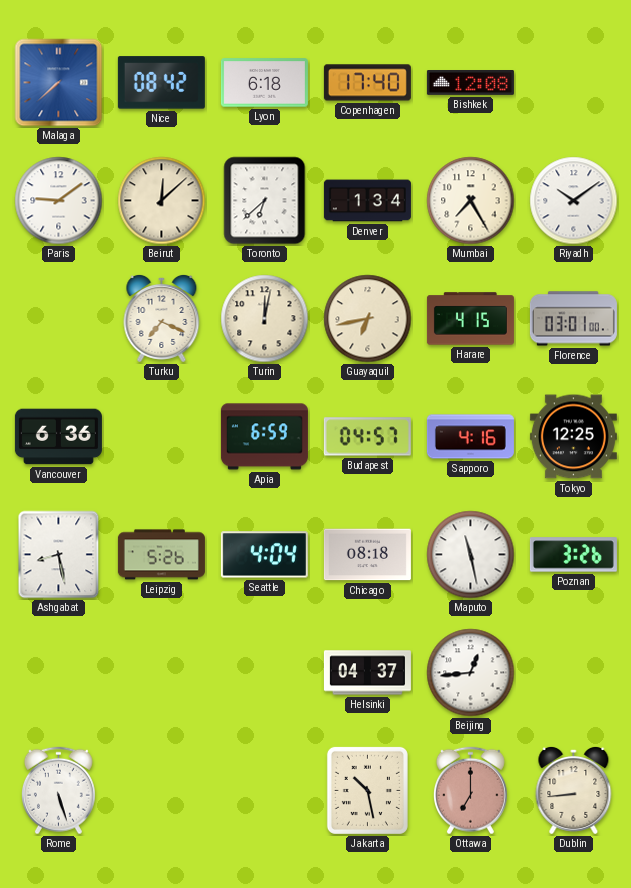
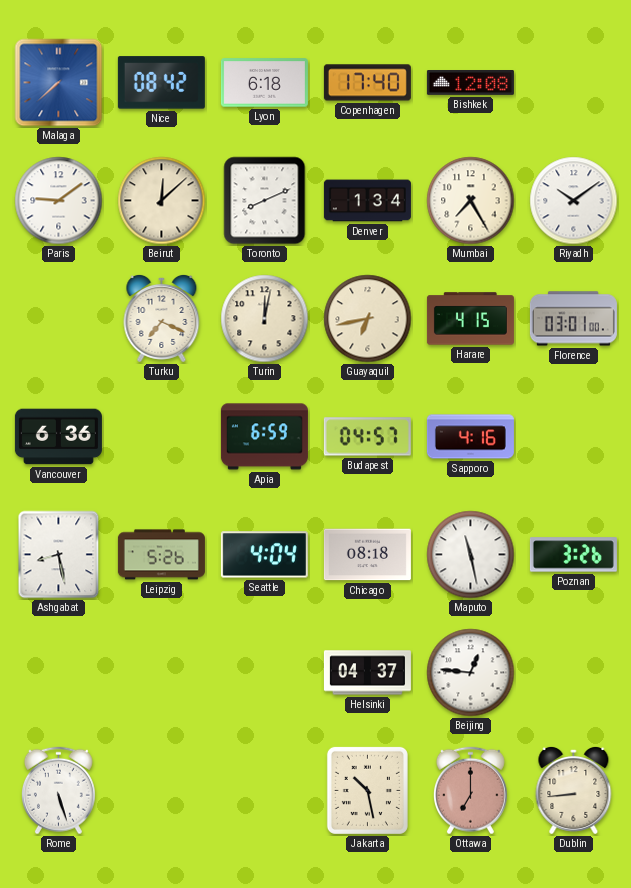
Toronto: 6:38 -> 8:11 (265, 201)
Tokyo: 12:25 -> none (573, 437)
Beijing: 12:44 -> 12:46 (471, 673)
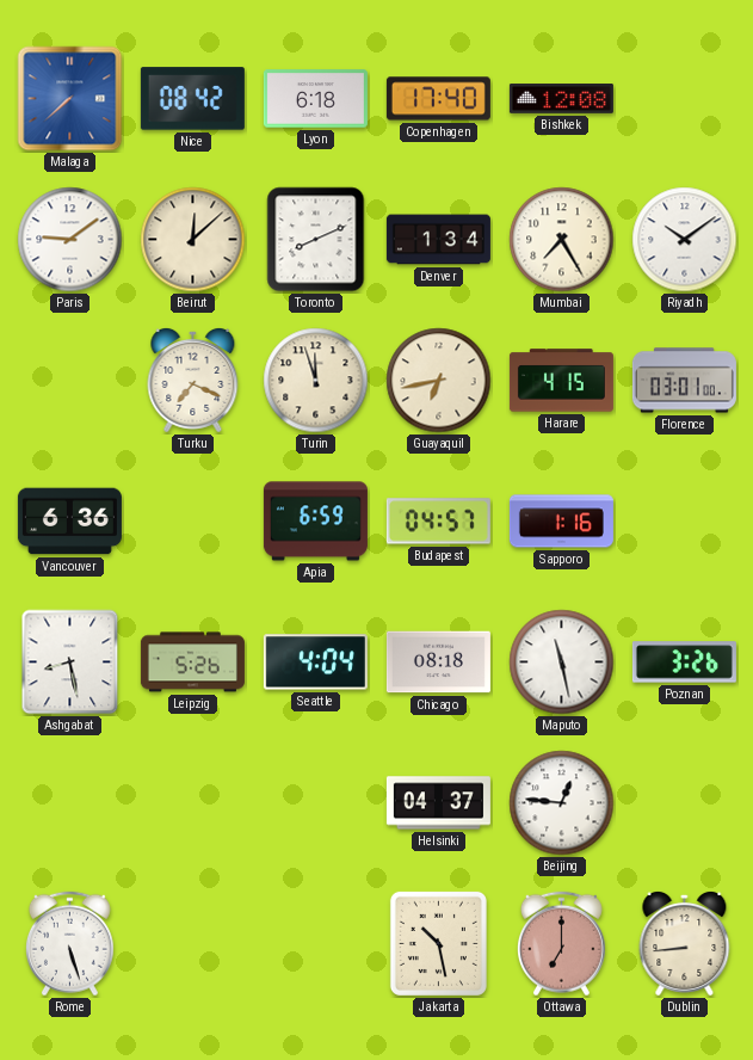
Turin: 12:02 -> 11:57 (316, 381)
Sapporo: 4:16 -> 1:16 (561, 522)
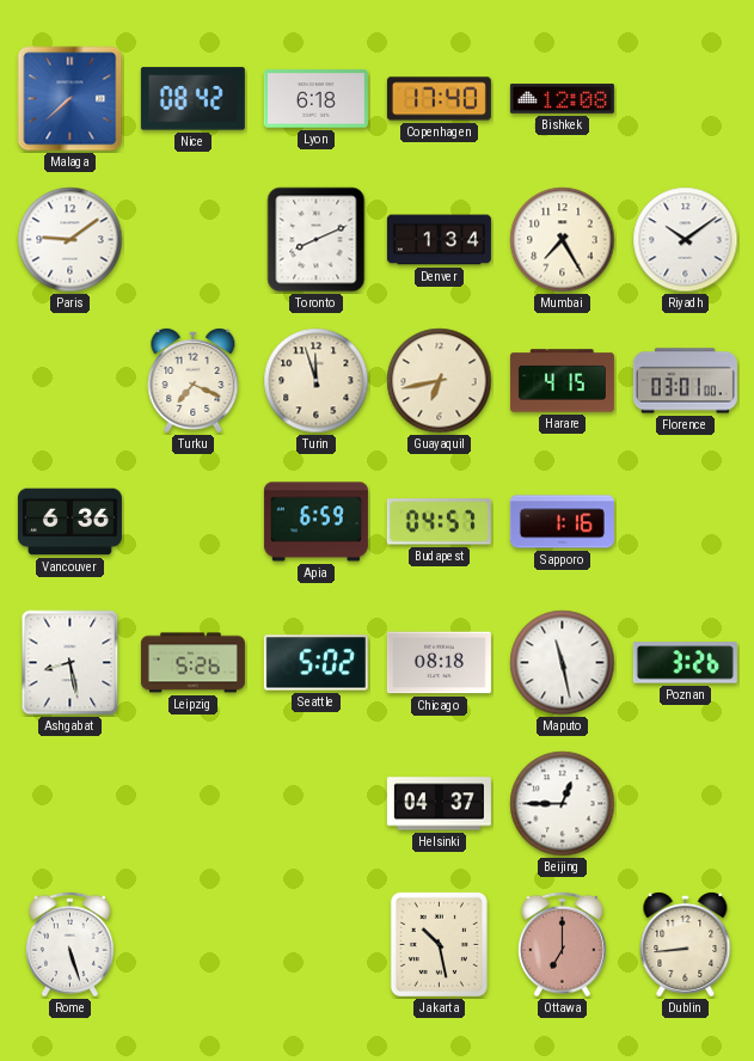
Beirut: 12:08 -> none (193, 240)
Seattle: 4:04 -> 5:02 (315, 663)
Beijing: 12:46 -> 12:45 (563, 804)
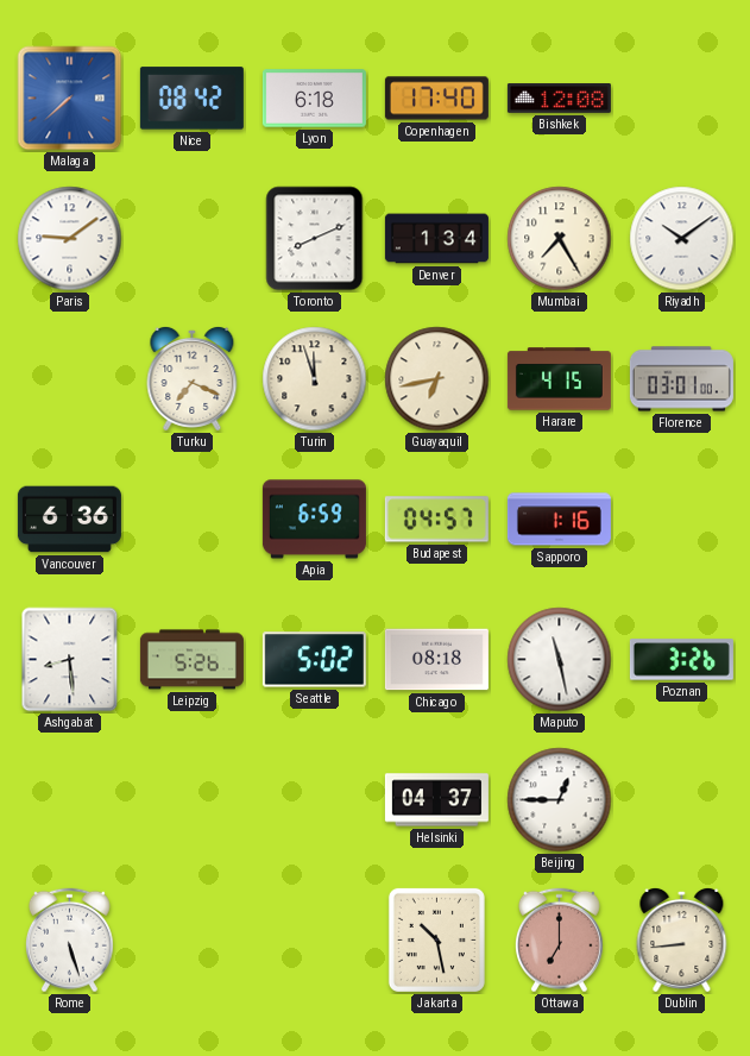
Ashgabat: 8:28 -> 8:29 (70, 660)
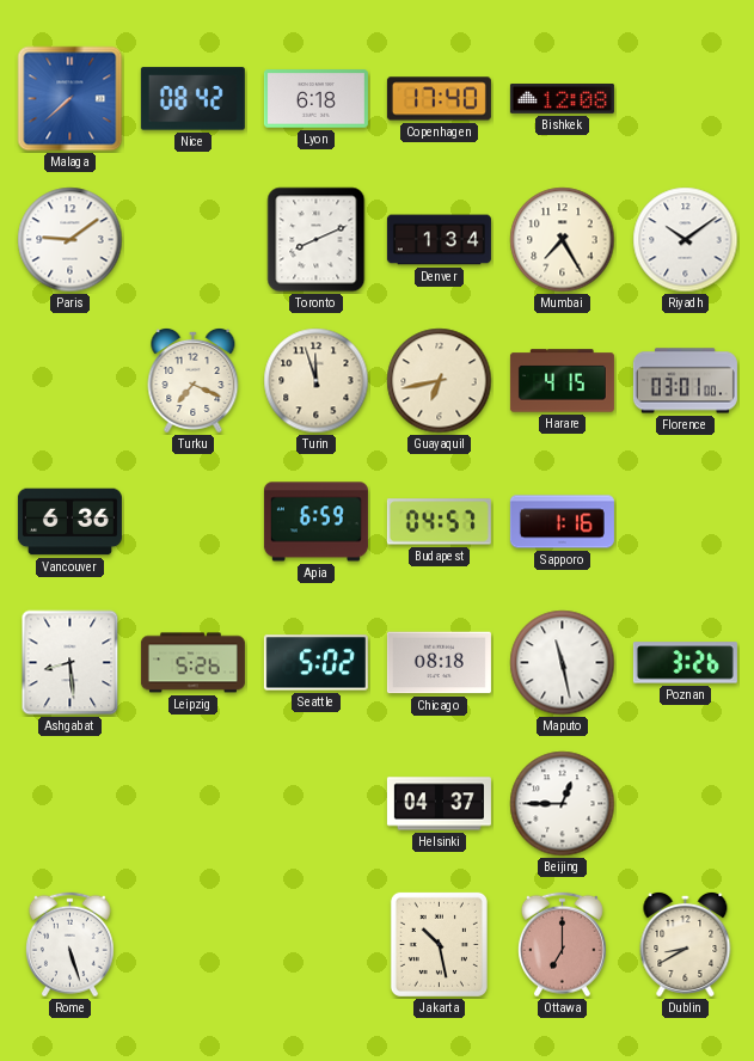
Dublin: 8:44 -> 8:40 (686, 944)
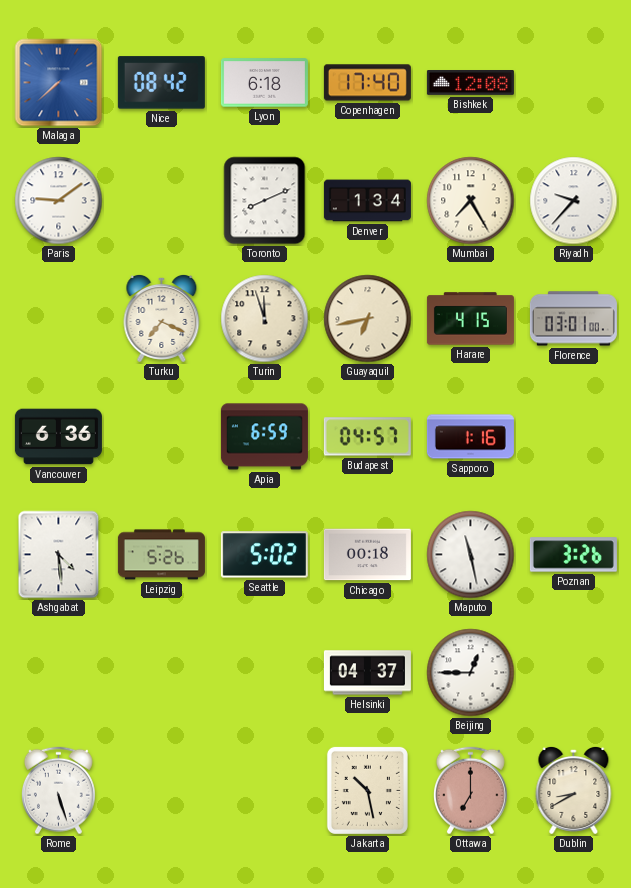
Riyadh: 10:09 -> 9:37 (574, 201)
Ashgabat: 8:29 -> 4:29 (59, 555)
Chicago: 08:18 -> 00:18 (367, 555)
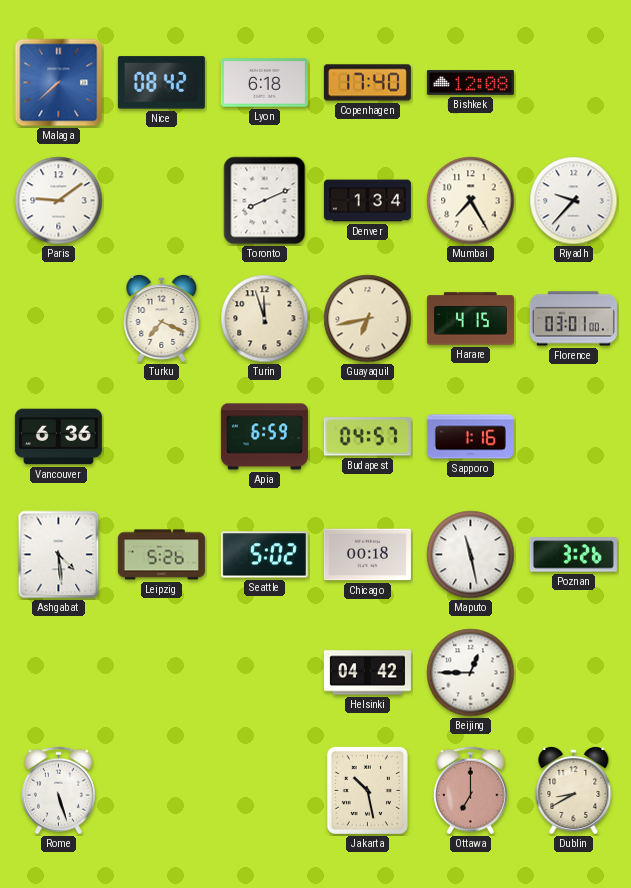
Helsinki: 04:37 -> 04:42 (367, 673)
